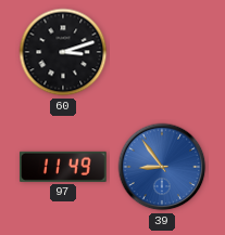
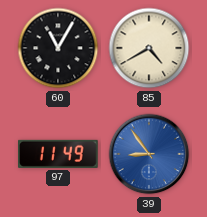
60: 3:12 -> 11:05 (58, 48)
85: none -> 4:40 (149, 48)
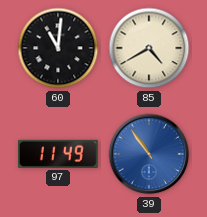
60: 11:05 -> 11:01 (58, 48)
39: 8:54 -> 10:54 (149, 154)
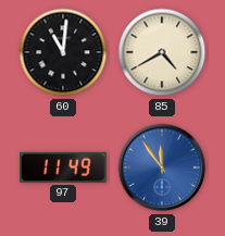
39: 10:54 -> 11:54 (162, 167)
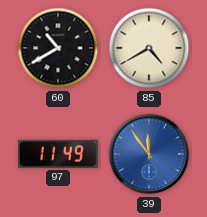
60: 11:01 -> 10:40 (58, 48)
